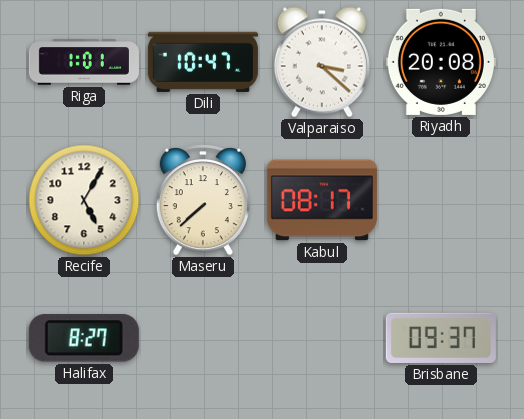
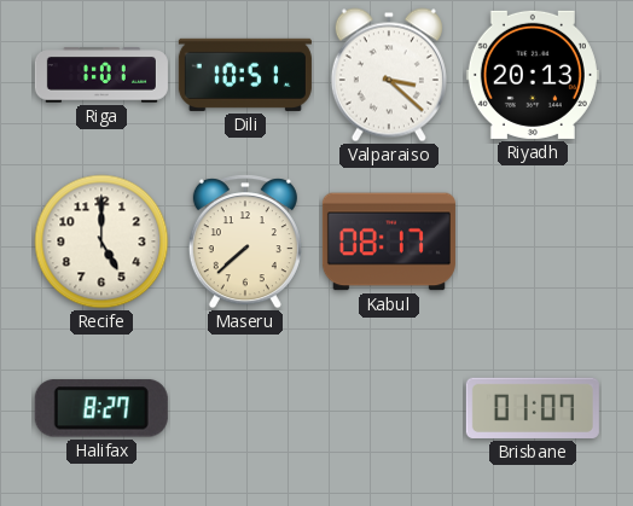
Dili: 10:47 -> 10:51 (245, 75)
Riyadh: 20:08 -> 20:13 (533, 75)
Recife: 5:05 -> 5:00 (101, 242)
Brisbane: 09:37 -> 01:07 (533, 408)
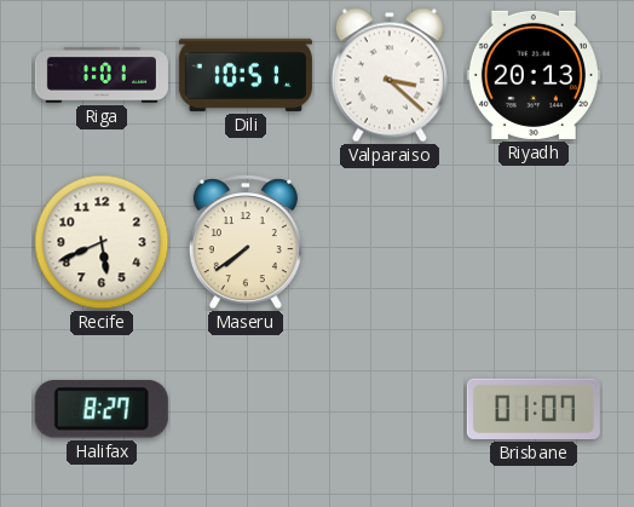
Recife: 5:00 -> 5:41 (102, 242)
Maseru: 7:38 -> 7:39 (246, 242)
Kabul: 08:17 -> none (389, 242)
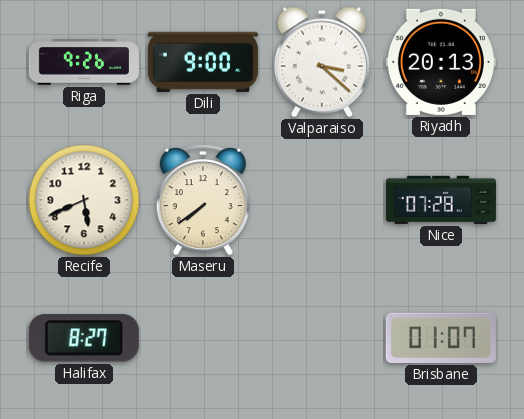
Riga: 1:01 -> 9:26 (84, 62)
Dili: 10:51 -> 9:00 (203, 62)
Nice: none -> 07:28 (441, 200)
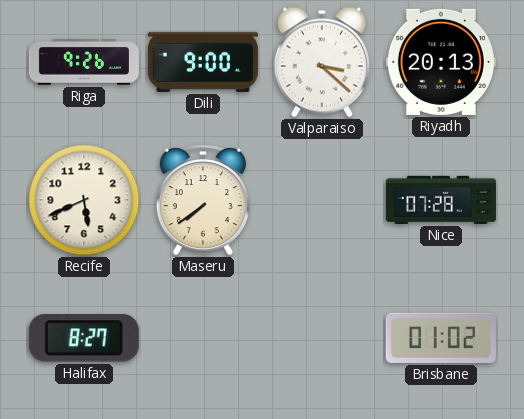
Brisbane: 01:07 -> 01:02 (441, 338)
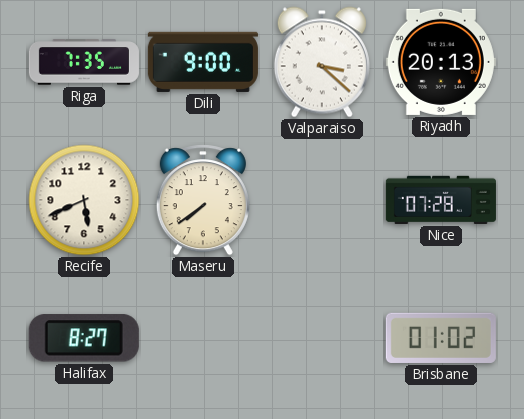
Riga: 9:26 -> 7:35 (84, 62)
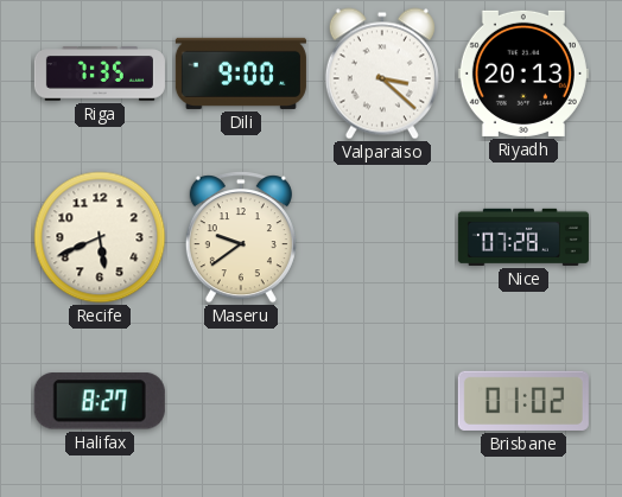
Maseru: 7:39 -> 9:39 (241, 237)
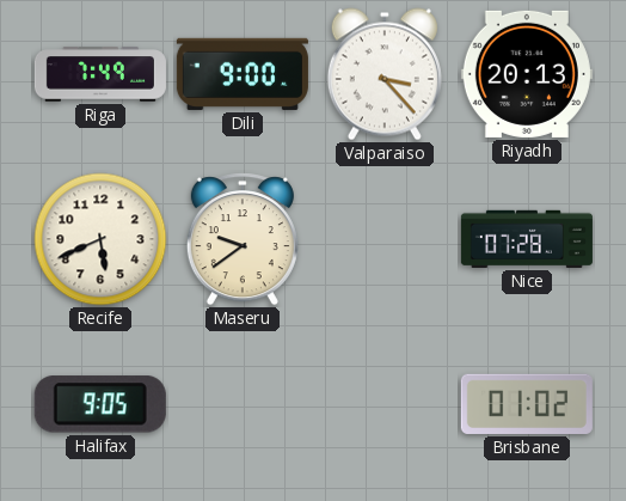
Riga: 7:35 -> 7:49 (100, 74)
Valparaiso: 3:22 -> 3:23 (385, 74)
Halifax: 8:27 -> 9:05 (100, 404)
